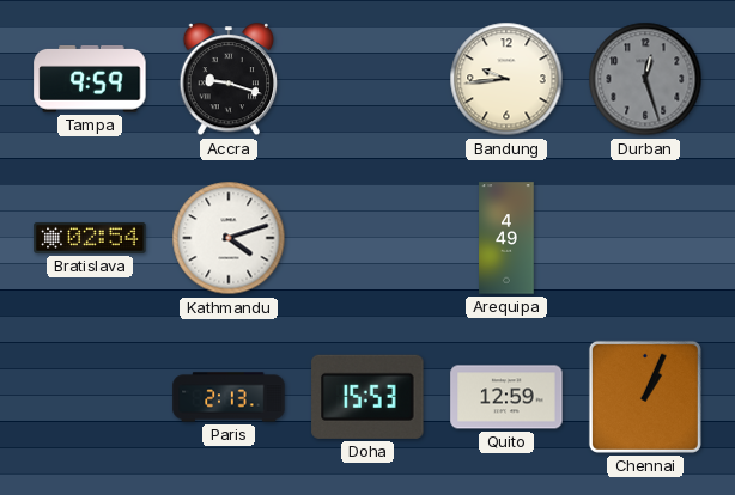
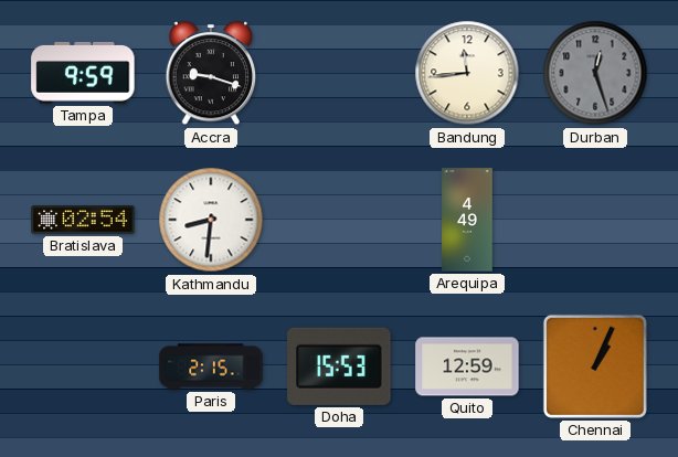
Bandung: 9:44 -> 11:44 (467, 73)
Kathmandu: 4:12 -> 8:31 (211, 220)
Paris: 2:13 -> 2:15 (211, 366)
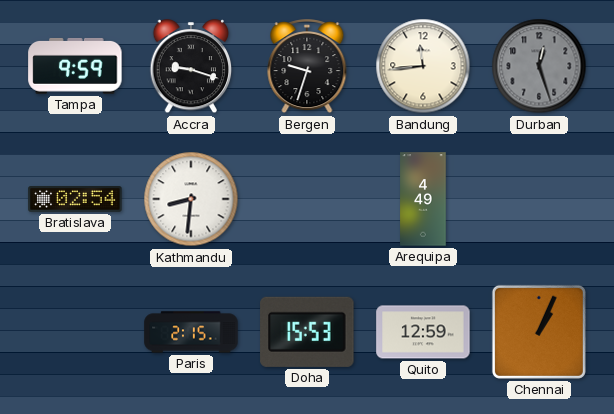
Bergen: none -> 9:33 (307, 67)
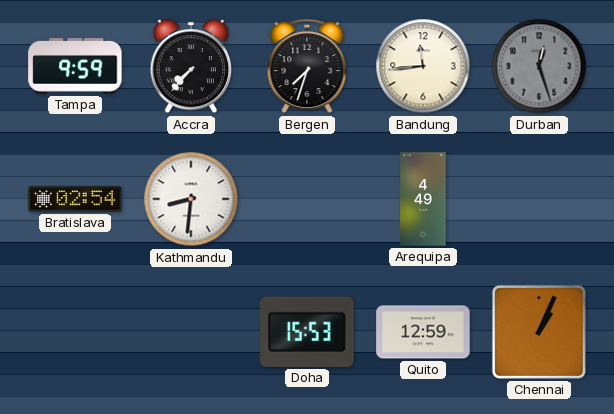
Accra: 9:18 -> 7:37 (191, 67)
Bergen: 9:33 -> 7:33 (307, 67)
Paris: 2:15 -> none (191, 332)
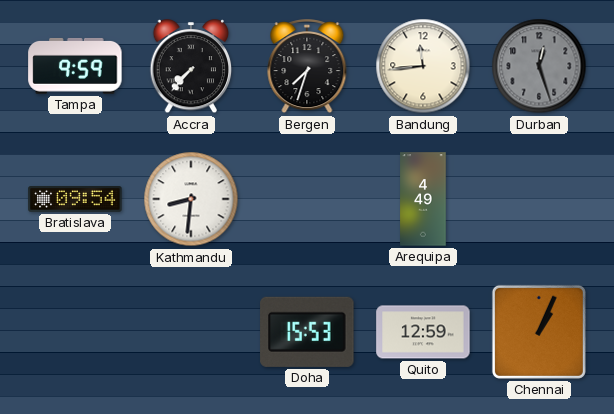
Bratislava: 02:54 -> 09:54 (75, 200)
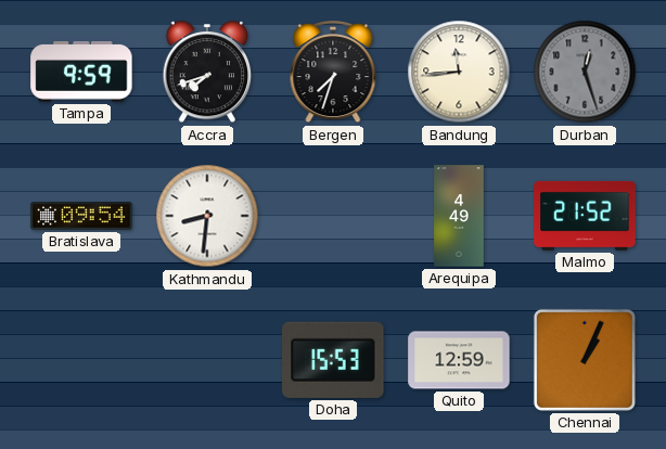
Accra: 7:37 -> 7:42 (207, 73)
Malmo: none -> 21:52 (585, 216)
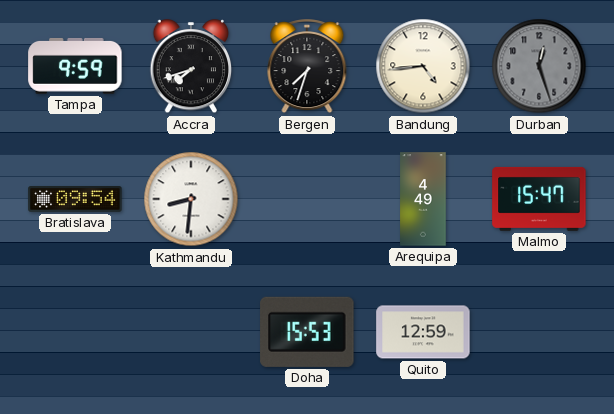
Bandung: 11:44 -> 4:44 (423, 66)
Malmo: 21:52 -> 15:47 (539, 199)
Chennai: 1:04 -> none (585, 360)
